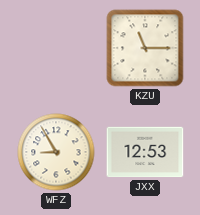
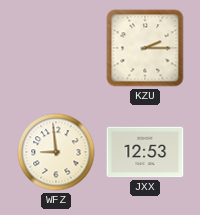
KZU: 11:15 -> 2:15 (145, 48)
WFZ: 8:55 -> 8:59 (56, 152)
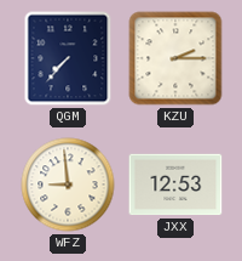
QGM: none -> 7:37 (68, 58)
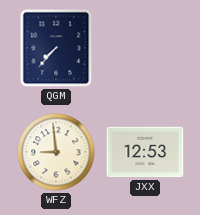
KZU: 2:15 -> none (175, 58)
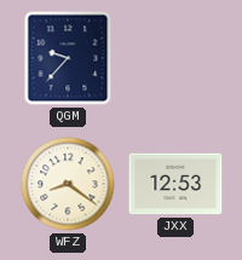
QGM: 7:37 -> 9:37 (68, 58)
WFZ: 8:59 -> 8:21 (68, 184)
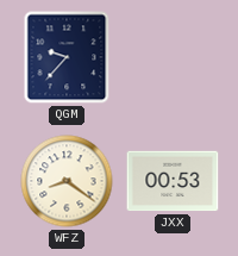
JXX: 12:53 -> 00:53 (173, 181)
